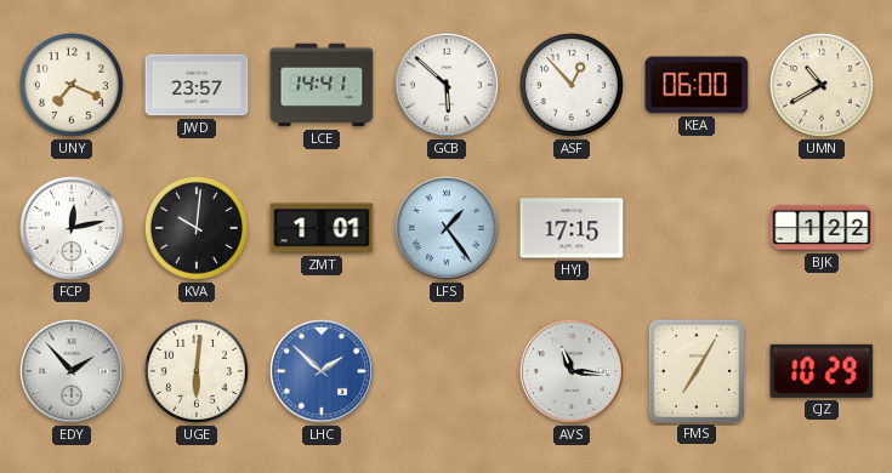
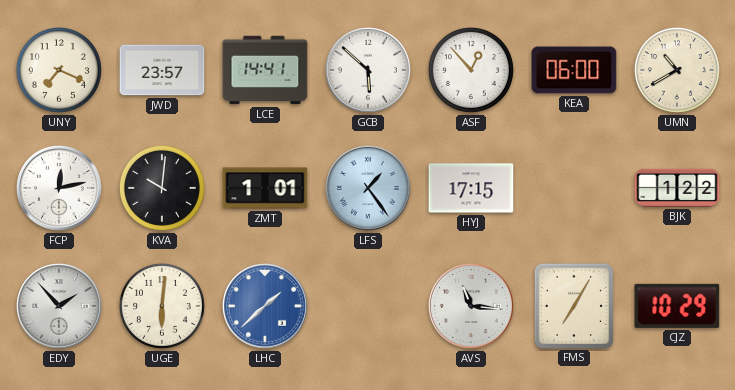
LHC: 1:52 -> 1:38 (265, 306)
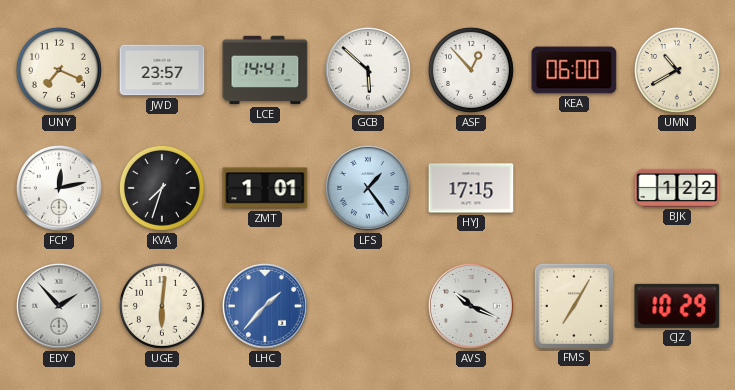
KVA: 10:01 -> 7:33 (162, 188)
LHC: 1:38 -> 1:37 (265, 306)
AVS: 11:16 -> 10:19 (471, 306)
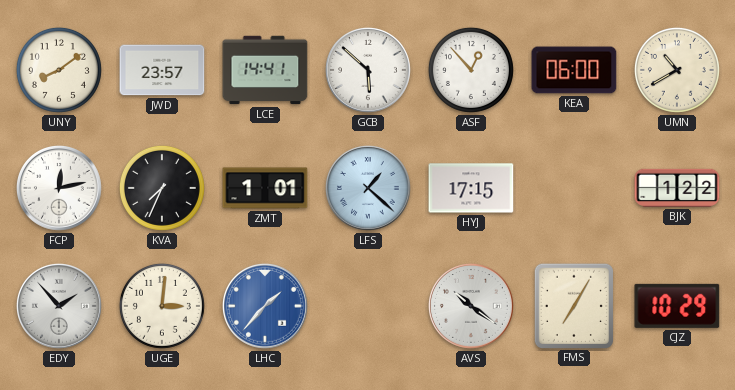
UNY: 7:19 -> 8:09 (59, 70)
KVA: 7:33 -> 7:34 (162, 188)
LFS: 1:24 -> 1:22 (368, 188)
UGE: 6:01 -> 3:01 (162, 306)
AVS: 10:19 -> 10:21 (471, 306)
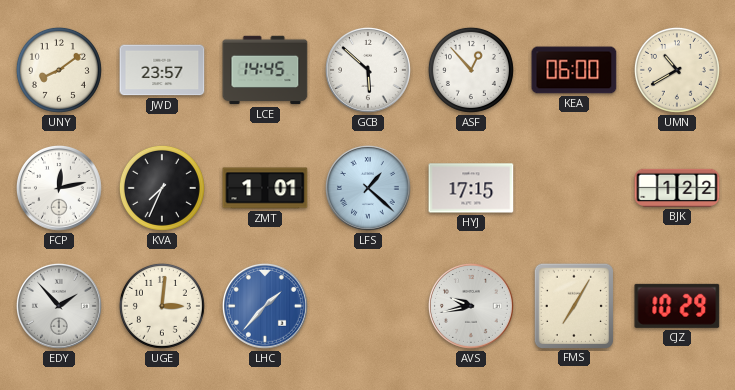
LCE: 14:41 -> 14:45 (265, 70)
AVS: 10:21 -> 9:43 (471, 306)
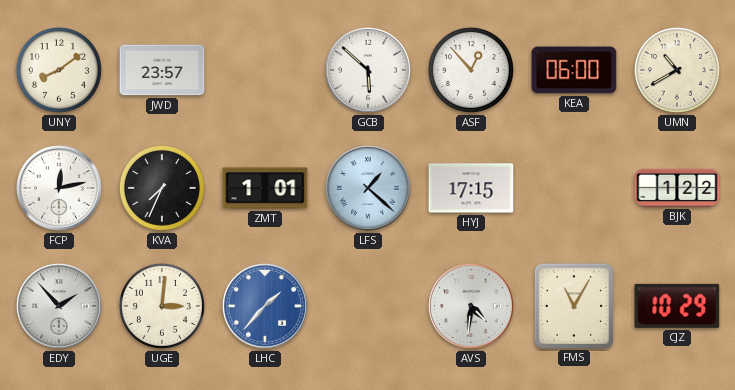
LCE: 14:45 -> none (265, 70)
AVS: 9:43 -> 4:31 (471, 306)
FMS: 7:05 -> 11:05 (573, 305)
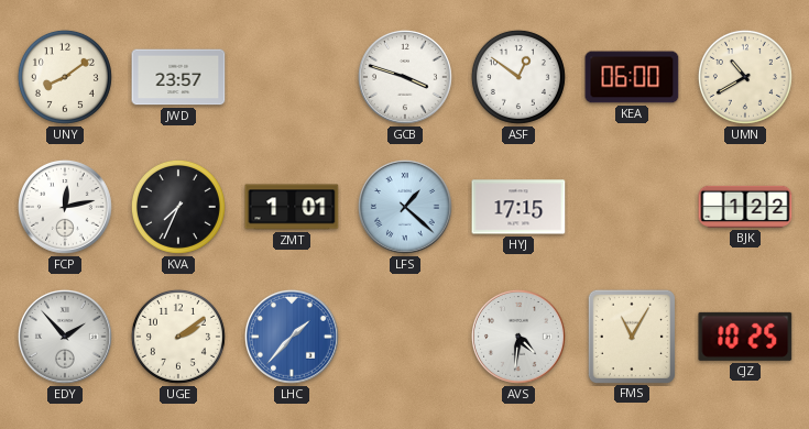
GCB: 5:52 -> 3:48 (405, 77)
ASF: 12:53 -> 12:51 (518, 77)
UGE: 3:01 -> 2:09 (178, 337)
CJZ: 10:29 -> 10:25 (745, 337)
